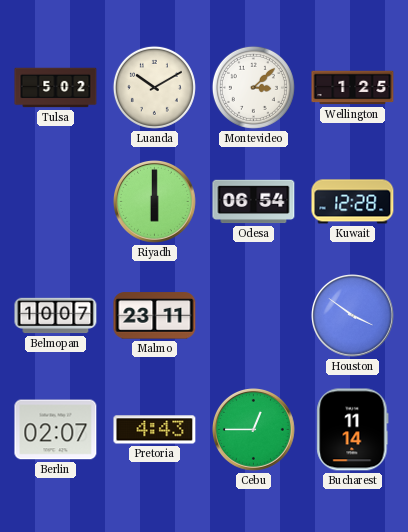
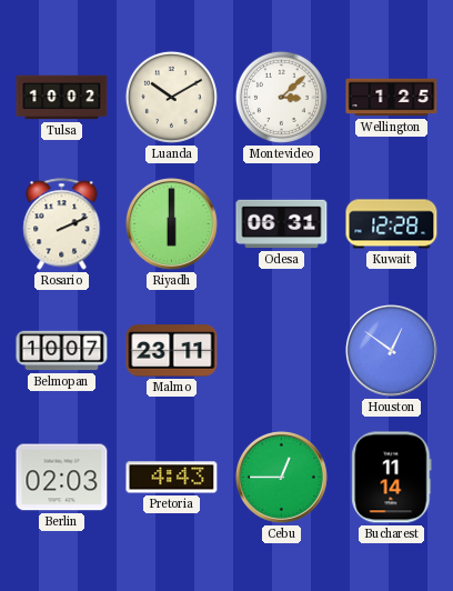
Tulsa: 5:02 -> 10:02 (62, 98)
Rosario: none -> 2:11 (62, 224)
Odesa: 06:54 -> 06:31 (282, 224)
Houston: 3:51 -> 12:51 (392, 351)
Berlin: 02:07 -> 02:03 (62, 478)
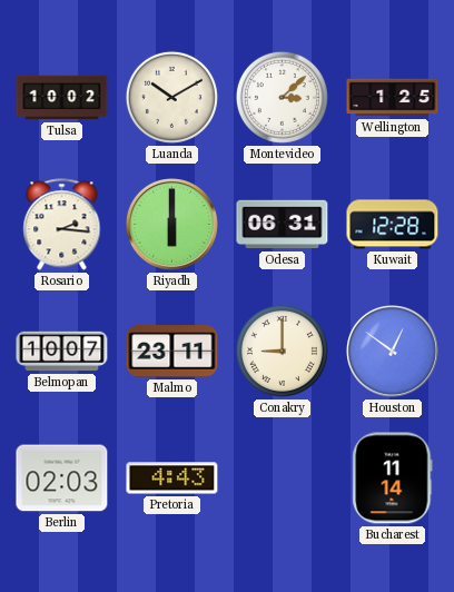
Rosario: 2:11 -> 2:16 (62, 225)
Conakry: none -> 9:00 (282, 351)
Cebu: 12:45 -> none (282, 478)
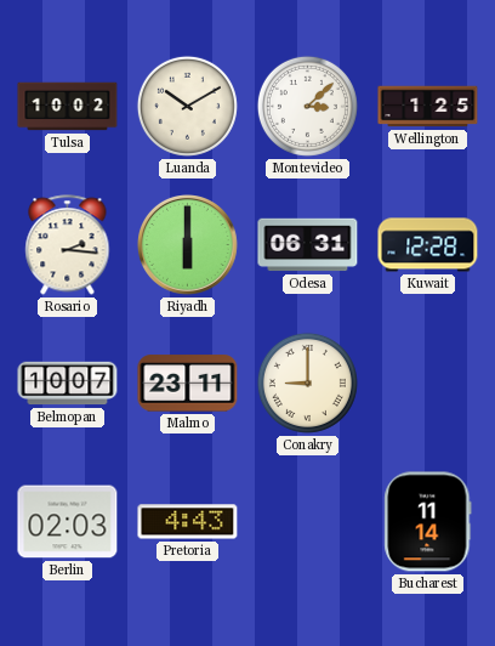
Houston: 12:51 -> none (393, 352)
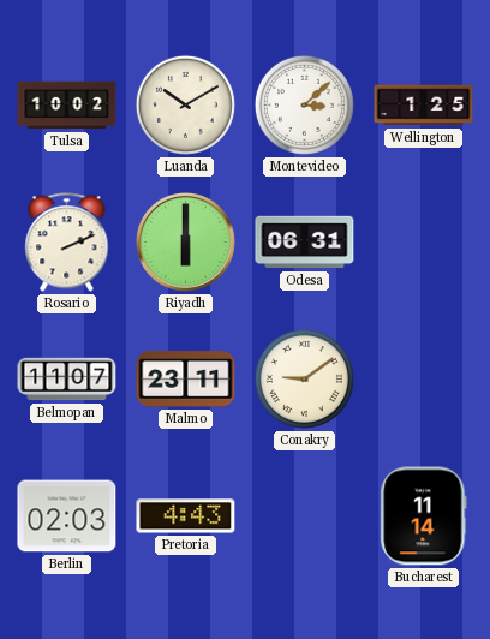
Rosario: 2:16 -> 2:11 (67, 243)
Kuwait: 12:28 -> none (428, 245)
Belmopan: 10:07 -> 11:07 (67, 380)
Conakry: 9:00 -> 9:09 (304, 378)
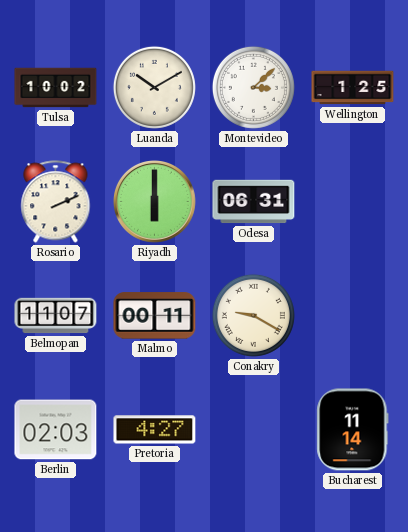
Malmo: 23:11 -> 00:11 (155, 316)
Conakry: 9:09 -> 9:20 (253, 315)
Pretoria: 4:43 -> 4:27 (155, 430)
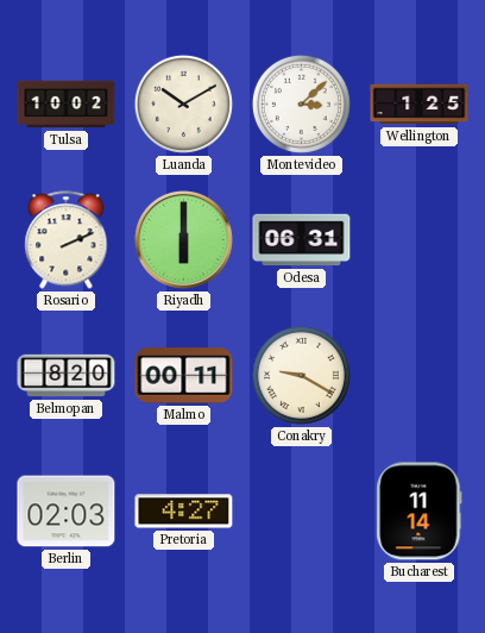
Belmopan: 11:07 -> 8:20 (67, 376)
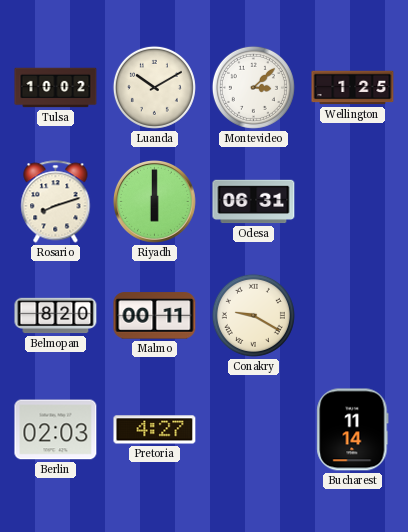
Rosario: 2:11 -> 8:12 (56, 202)
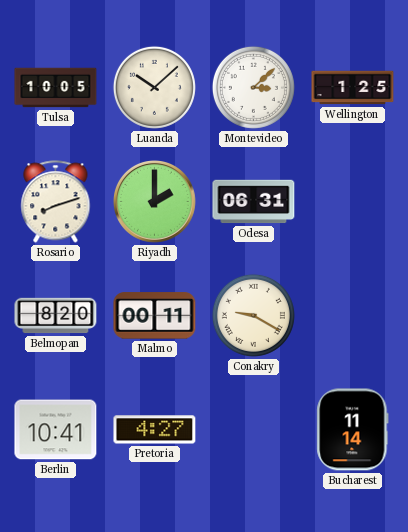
Tulsa: 10:02 -> 10:05 (56, 88)
Luanda: 10:10 -> 10:08 (154, 87)
Riyadh: 6:00 -> 2:00 (155, 202)
Berlin: 02:03 -> 10:41 (56, 430)
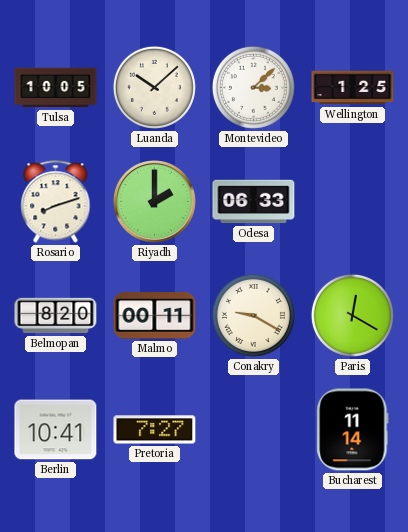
Odesa: 06:31 -> 06:33 (254, 202)
Paris: none -> 12:20 (352, 315)
Pretoria: 4:27 -> 7:27 (155, 430)
